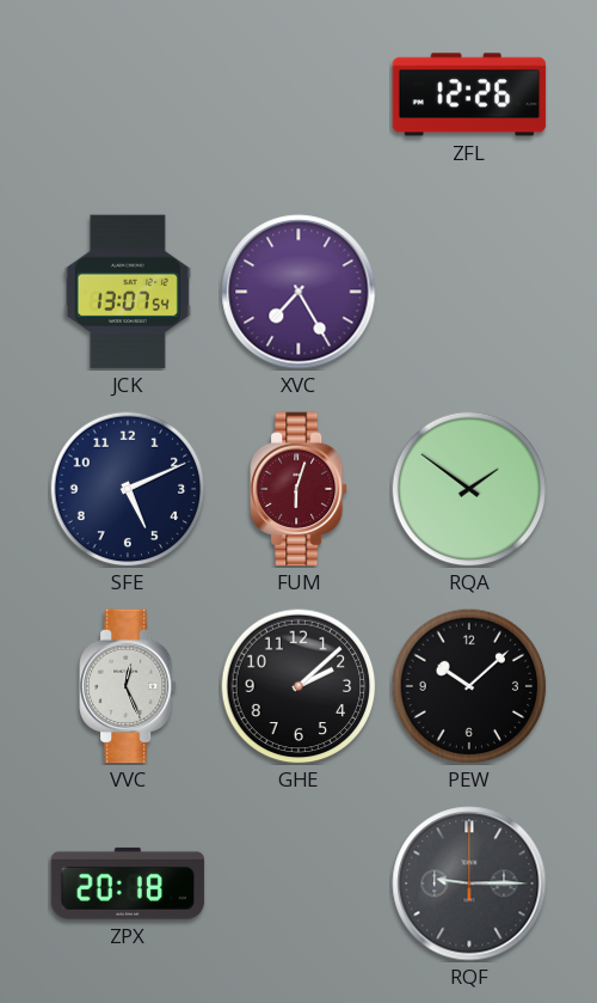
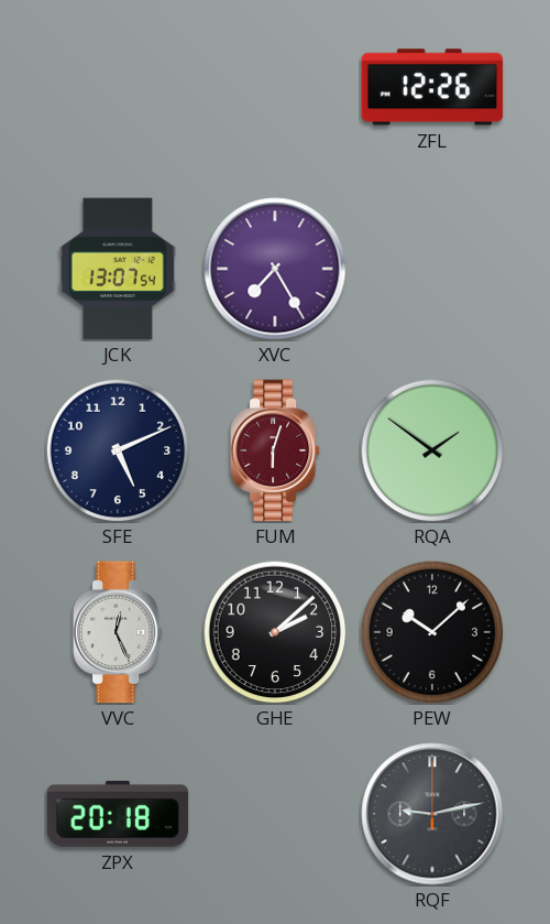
RQF: 9:15 -> 9:13 (432, 814)
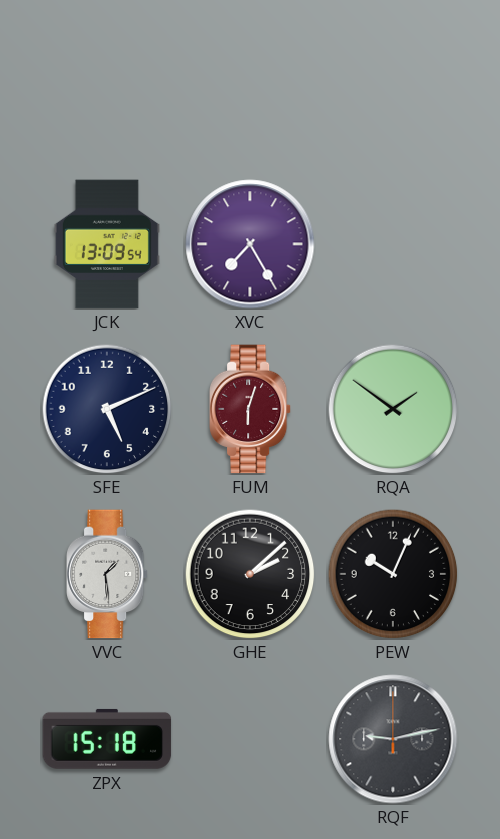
ZFL: 12:26 -> none (432, 87)
JCK: 13:07 -> 13:09 (107, 244)
VVC: 12:26 -> 1:29 (107, 574)
PEW: 10:08 -> 10:04 (393, 574)
ZPX: 20:18 -> 15:18 (107, 739)
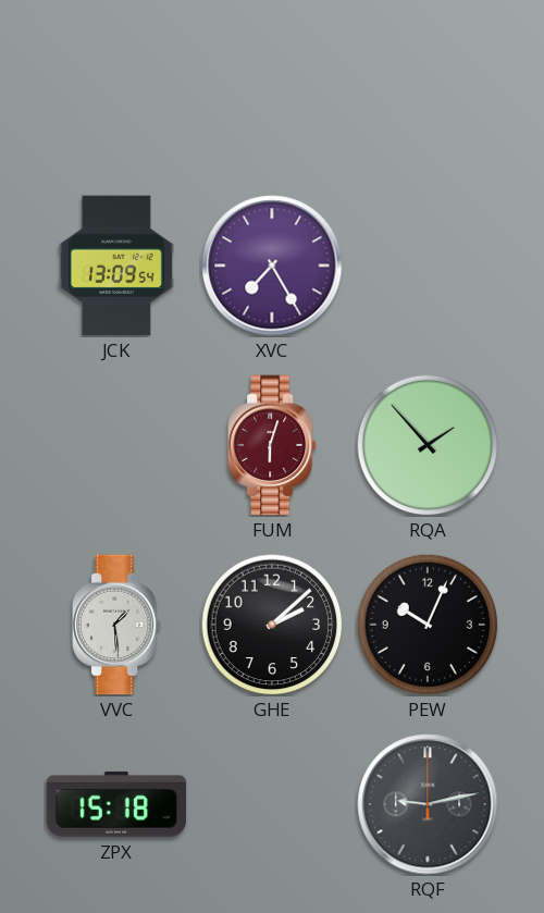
SFE: 5:11 -> none (107, 409)
RQA: 1:51 -> 1:53 (428, 445)
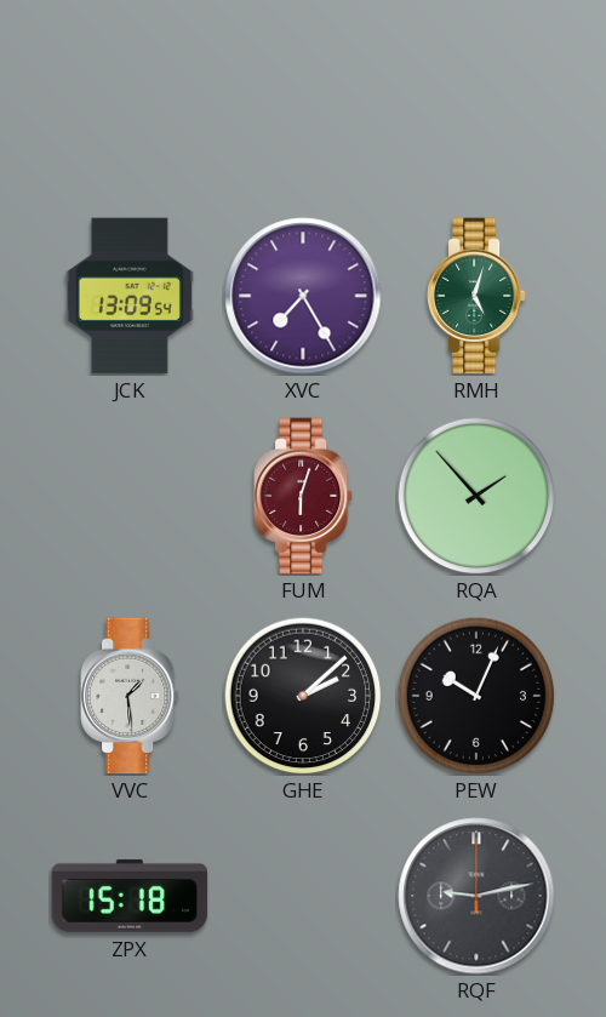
RMH: none -> 5:03 (476, 296)
